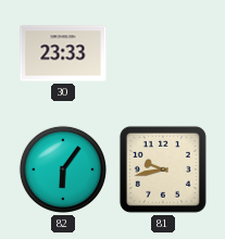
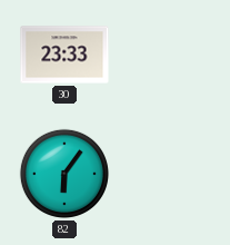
81: 9:43 -> none (163, 169)
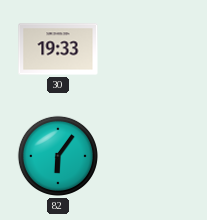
30: 23:33 -> 19:33 (58, 49)
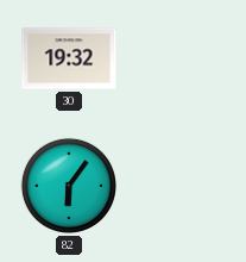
30: 19:33 -> 19:32 (69, 58)
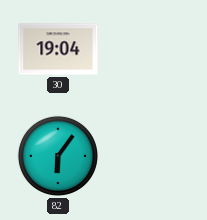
30: 19:32 -> 19:04 (58, 49)
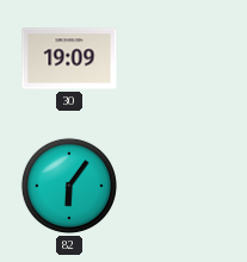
30: 19:04 -> 19:09 (69, 58)
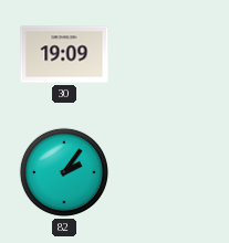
82: 6:06 -> 2:06 (64, 172)
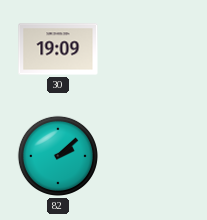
82: 2:06 -> 2:08 (58, 156)
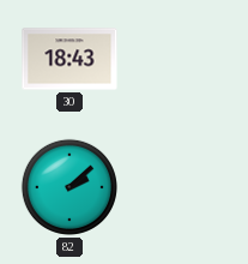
30: 19:09 -> 18:43 (69, 59)
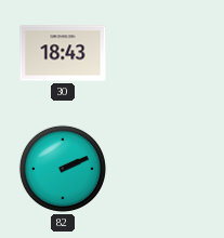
82: 2:08 -> 2:11 (63, 169)
